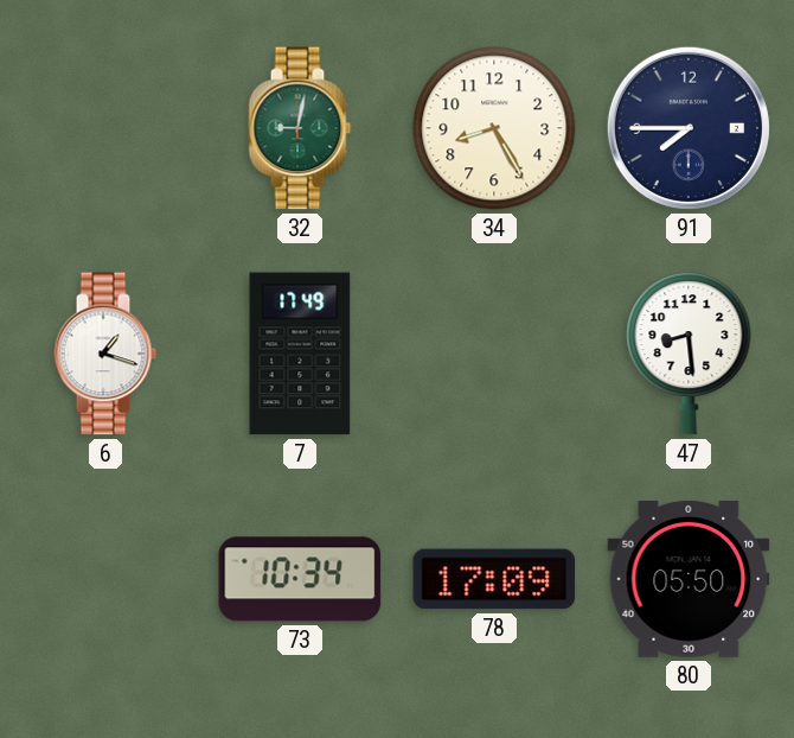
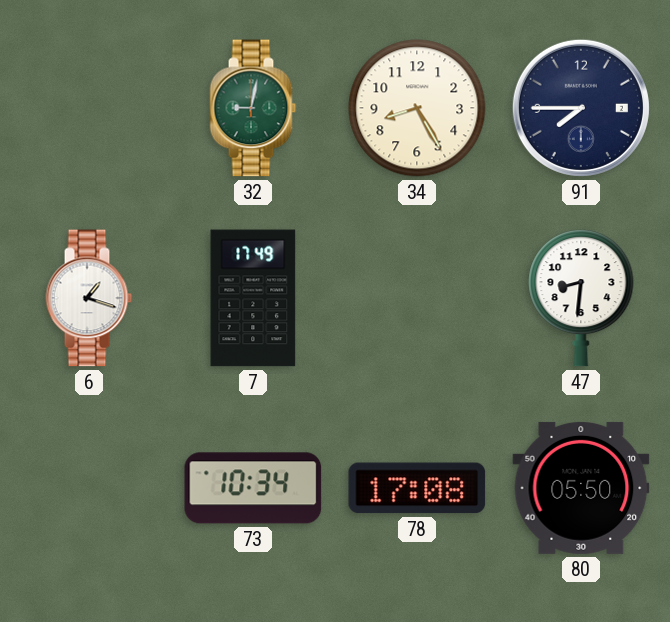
47: 8:29 -> 8:31 (581, 298)
78: 17:09 -> 17:08 (417, 488)
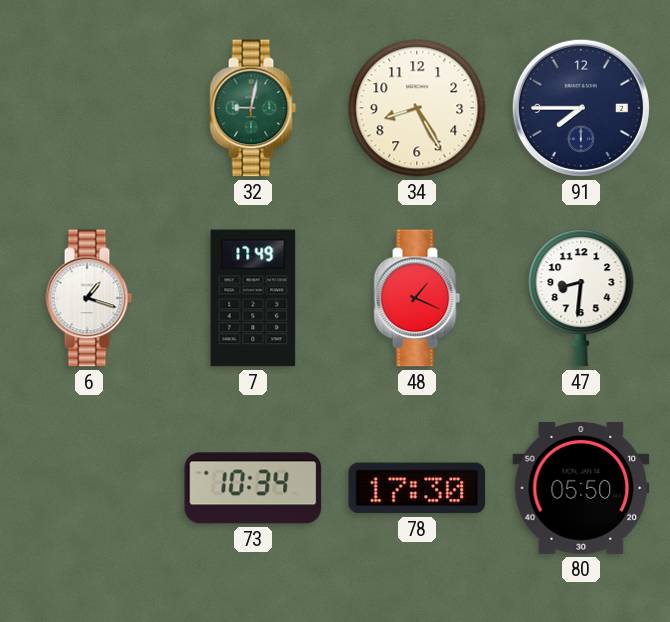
48: none -> 1:19 (417, 298)
78: 17:08 -> 17:30 (417, 488)
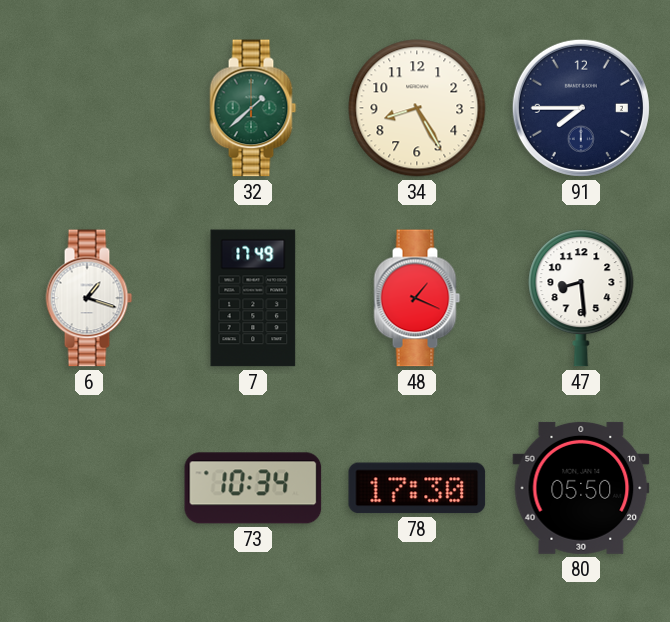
32: 9:02 -> 1:38 (253, 108)
47: 8:31 -> 8:29 (581, 298)
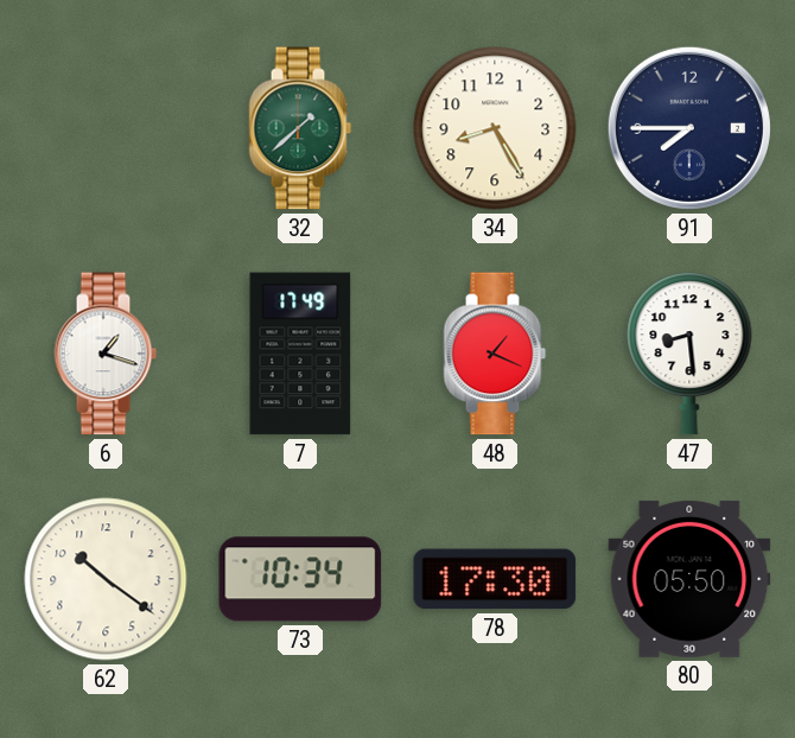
62: none -> 10:21 (106, 579)
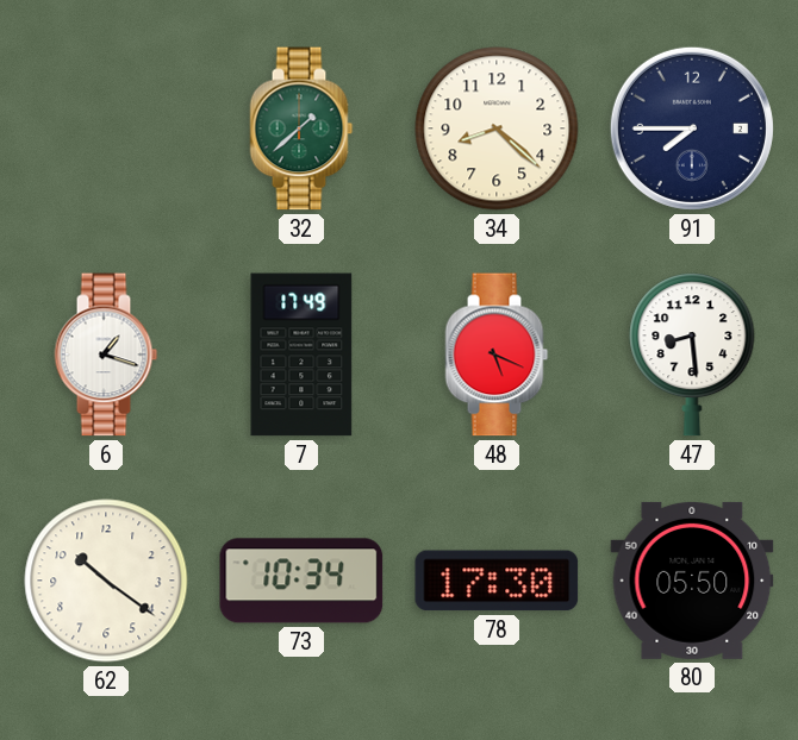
34: 8:25 -> 8:22 (497, 128)
48: 1:19 -> 5:19 (497, 355)
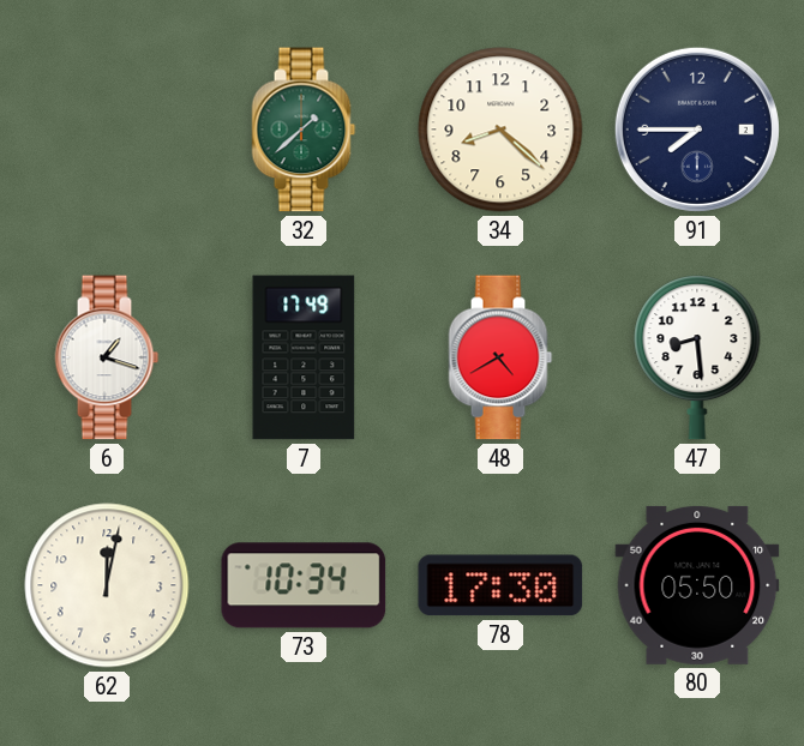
48: 5:19 -> 4:40 (500, 357)
62: 10:21 -> 12:02 (107, 585)
